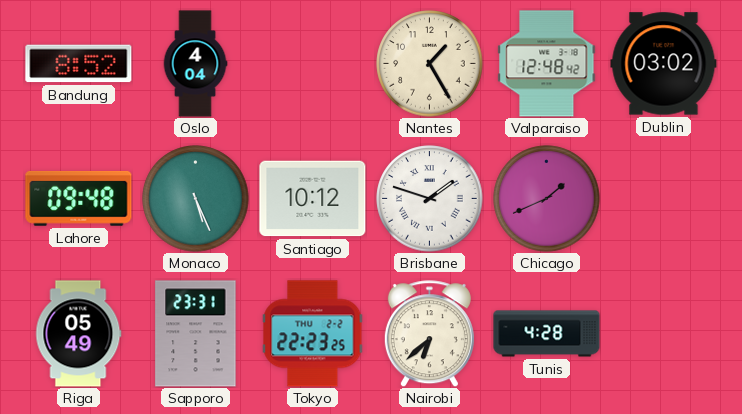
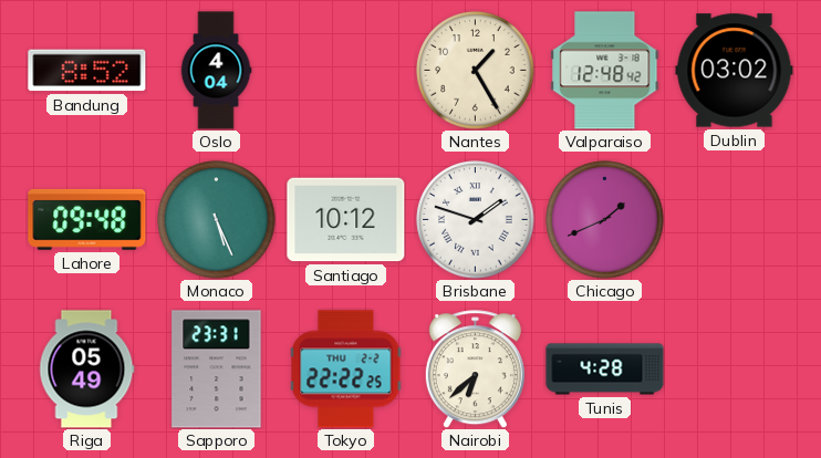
Tokyo: 22:23 -> 22:22 (346, 369)
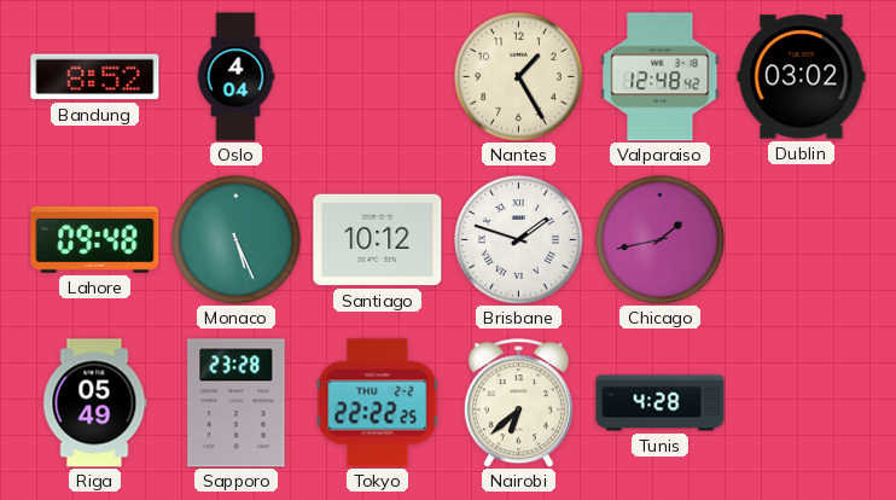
Chicago: 1:41 -> 1:43 (661, 240)
Sapporo: 23:31 -> 23:28 (237, 403)
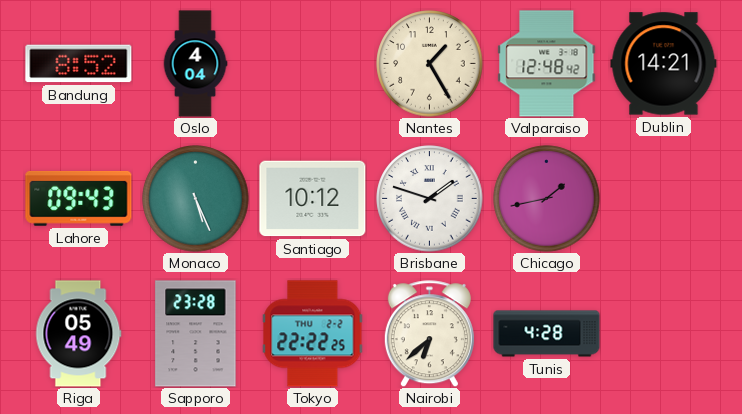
Dublin: 03:02 -> 14:21 (664, 64)
Lahore: 09:48 -> 09:43 (79, 198)
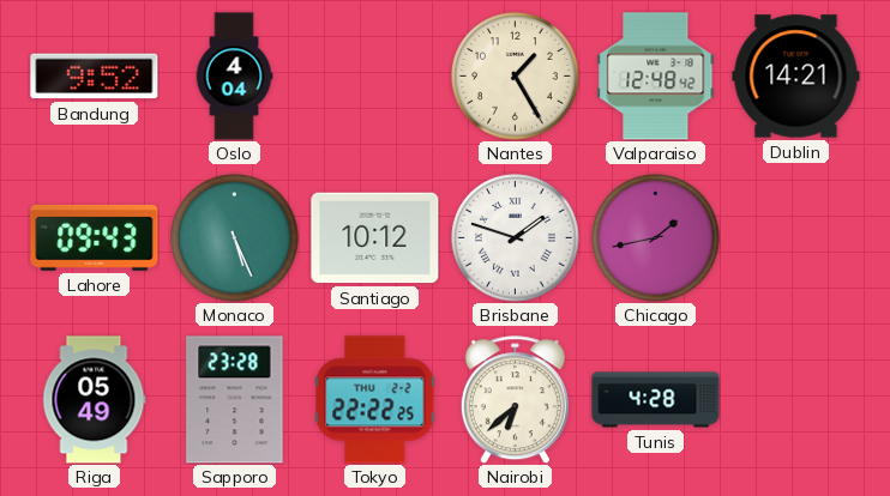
Bandung: 8:52 -> 9:52 (95, 77)
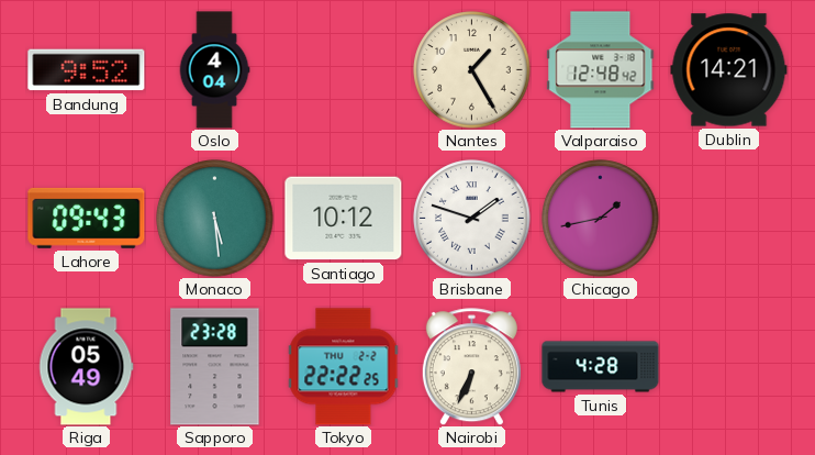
Monaco: 5:26 -> 5:29 (215, 219)
Nairobi: 6:38 -> 6:34 (471, 367)
